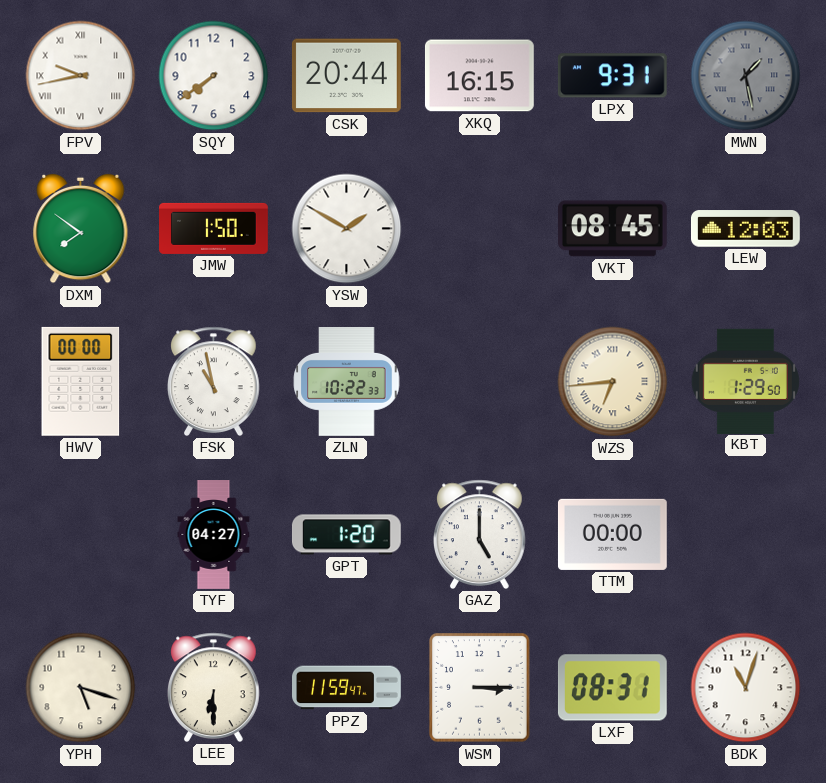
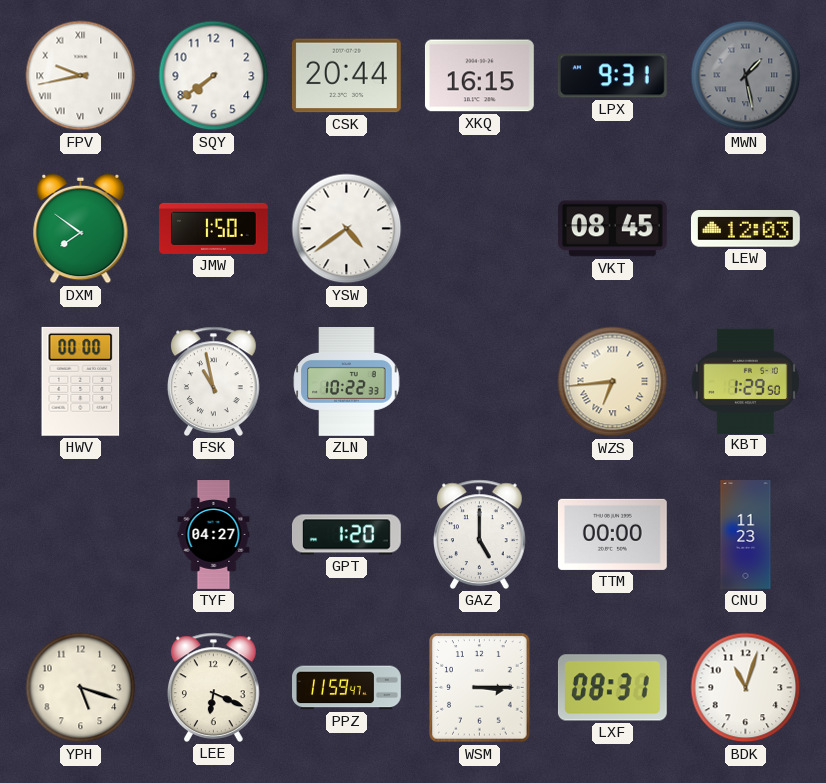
YSW: 1:50 -> 4:39 (347, 229)
CNU: none -> 11:23 (746, 535)
LEE: 6:30 -> 6:19 (214, 687)
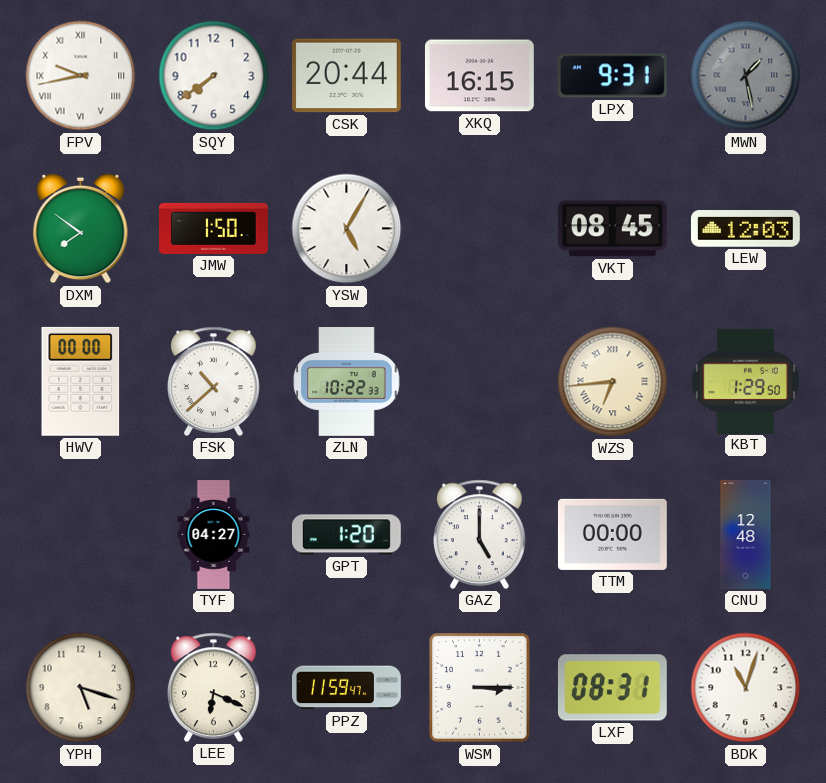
YSW: 4:39 -> 5:05 (347, 229)
FSK: 10:58 -> 10:38 (214, 381)
CNU: 11:23 -> 12:48 (746, 535)
